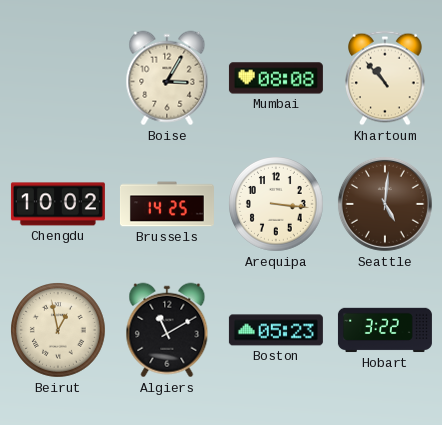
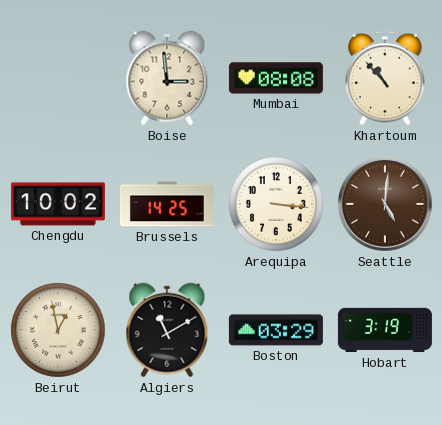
Boise: 3:05 -> 2:59 (167, 78)
Boston: 05:23 -> 03:29 (276, 330)
Hobart: 3:22 -> 3:19 (385, 330)
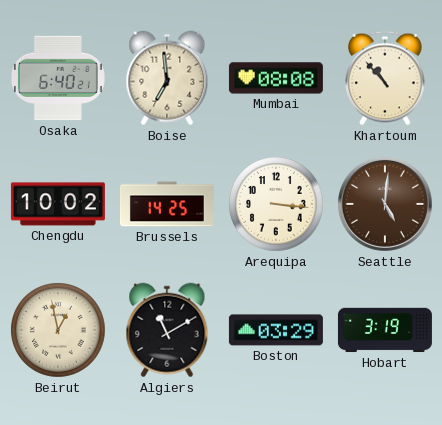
Osaka: none -> 6:40 (58, 78)
Boise: 2:59 -> 6:59 (167, 78)
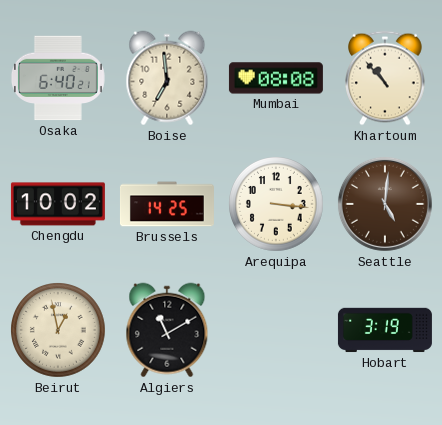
Boston: 03:29 -> none (276, 330)
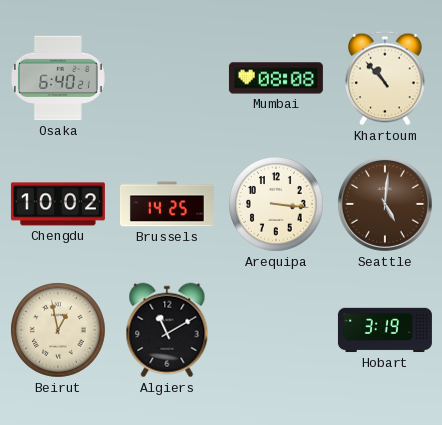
Boise: 6:59 -> none (167, 78)
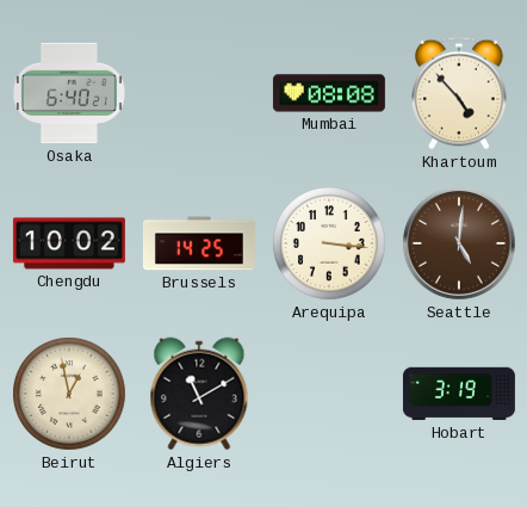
Khartoum: 10:53 -> 4:53 (460, 93)
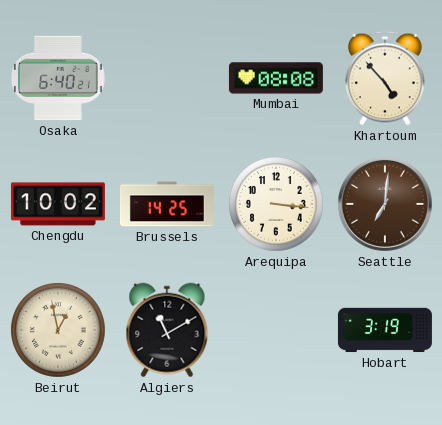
Seattle: 5:01 -> 7:01 (385, 204)
